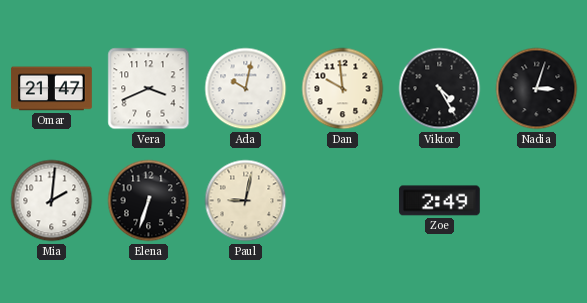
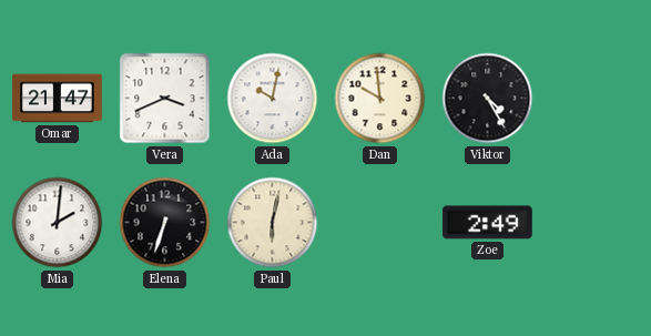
Nadia: 3:03 -> none (537, 89)
Paul: 9:02 -> 6:02 (273, 223)
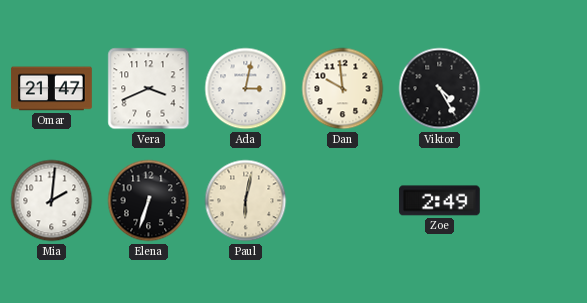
Ada: 10:02 -> 3:02 (246, 89)
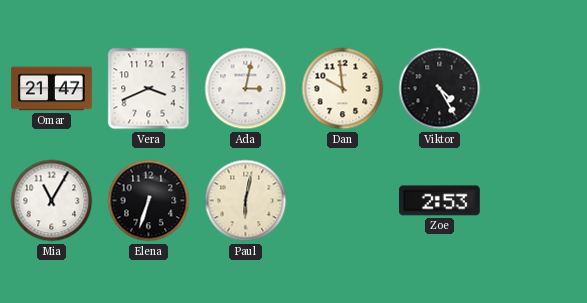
Mia: 2:01 -> 11:05 (52, 201)
Zoe: 2:49 -> 2:53 (440, 201)
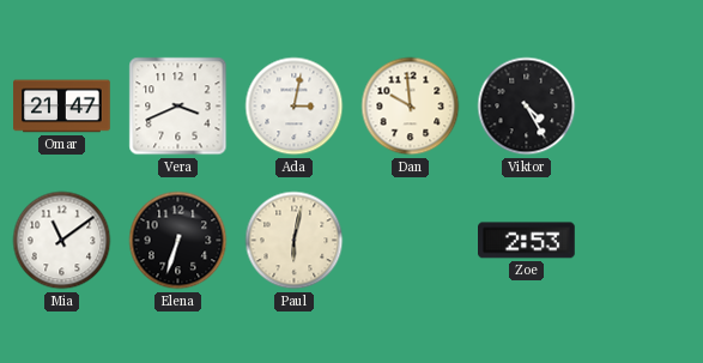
Mia: 11:05 -> 11:09 (62, 241)
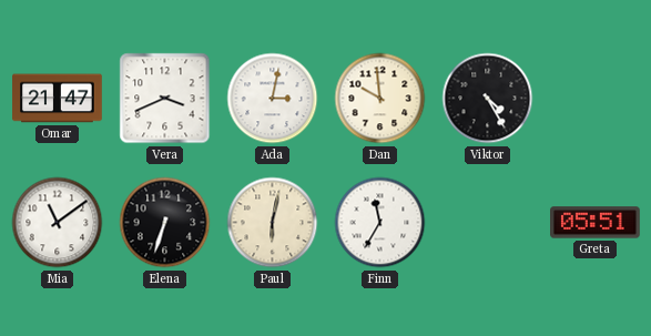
Finn: none -> 11:35 (380, 223)
Zoe: 2:53 -> none (527, 241)
Greta: none -> 05:51 (596, 223)
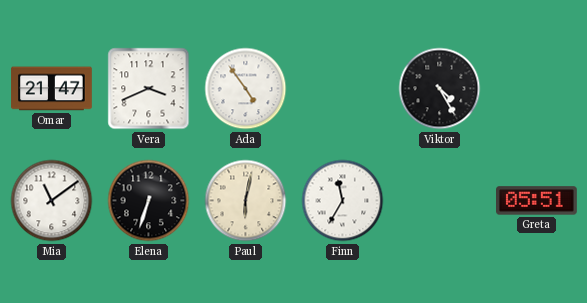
Ada: 3:02 -> 4:54 (246, 89)
Dan: 9:59 -> none (380, 99)
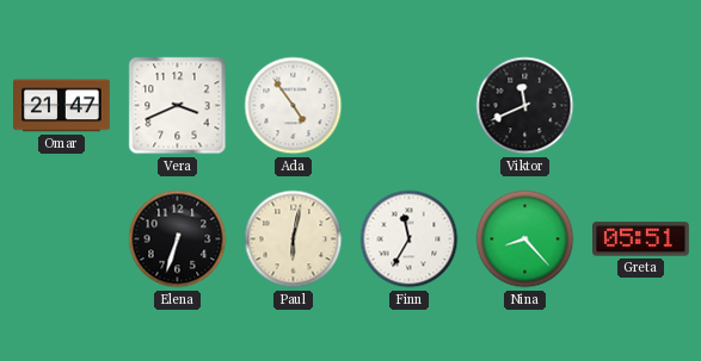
Viktor: 4:25 -> 11:41 (525, 106)
Mia: 11:09 -> none (52, 201)
Nina: none -> 8:23 (525, 239)
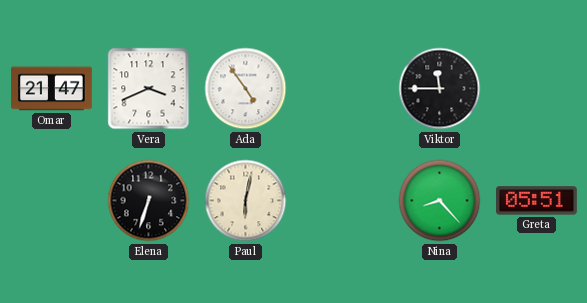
Viktor: 11:41 -> 11:45 (440, 89)
Finn: 11:35 -> none (410, 239)
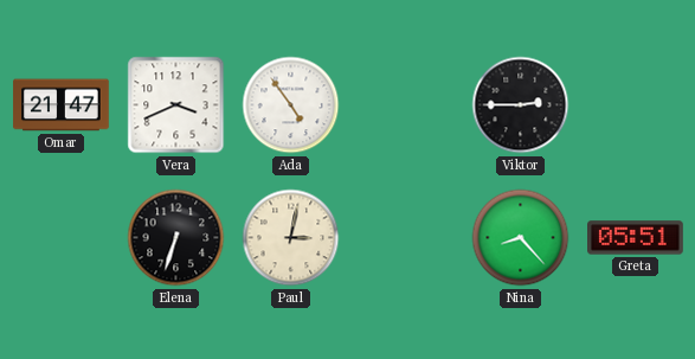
Viktor: 11:45 -> 2:45 (521, 105)
Paul: 6:02 -> 3:02 (291, 238)
